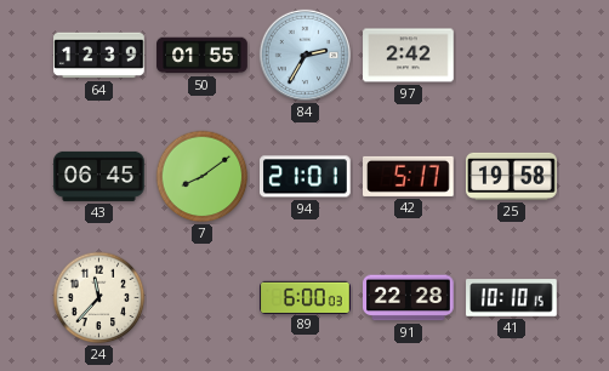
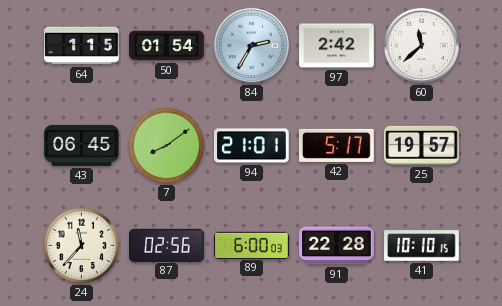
64: 12:39 -> 1:15 (82, 46)
50: 01:55 -> 01:54 (167, 46)
60: none -> 11:38 (421, 45)
25: 19:58 -> 19:57 (422, 145)
87: none -> 02:56 (167, 245)
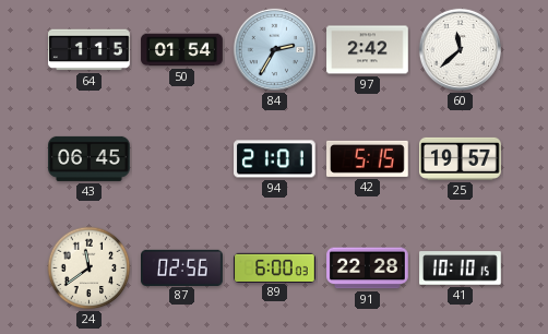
7: 8:09 -> none (167, 146)
42: 5:17 -> 5:15 (368, 158)
24: 11:37 -> 11:39 (90, 269)
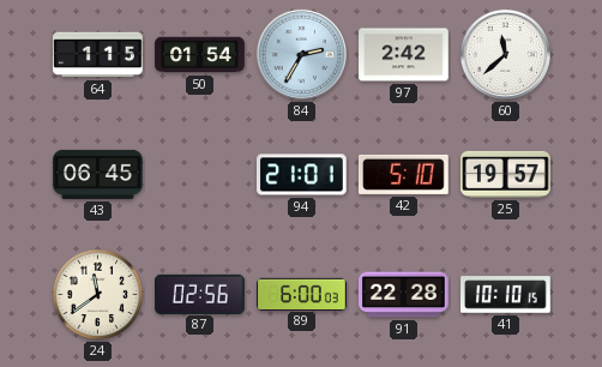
42: 5:15 -> 5:10 (404, 174)
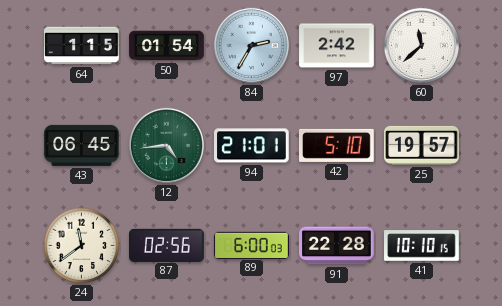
12: none -> 4:44 (166, 145)
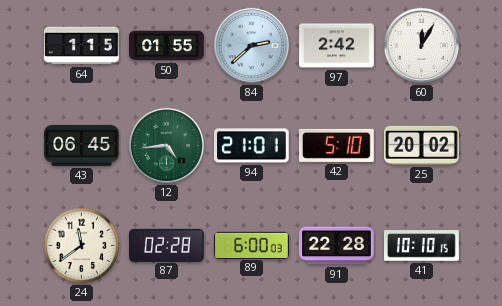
50: 01:54 -> 01:55 (167, 46)
84: 2:35 -> 2:38 (251, 45)
60: 11:38 -> 12:05 (421, 45)
25: 19:57 -> 20:02 (422, 145)
87: 02:56 -> 02:28 (167, 245)
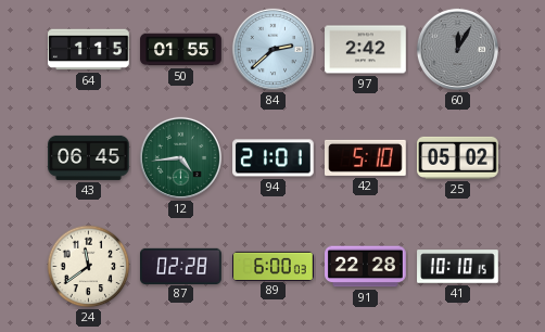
60 dial: white -> grey (457, 49)
25: 20:02 -> 05:02 (458, 157)
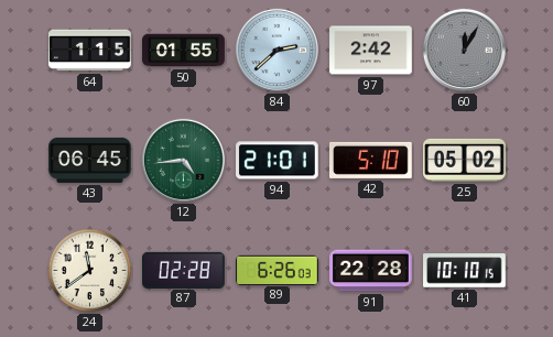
89: 6:00 -> 6:26 (278, 270)
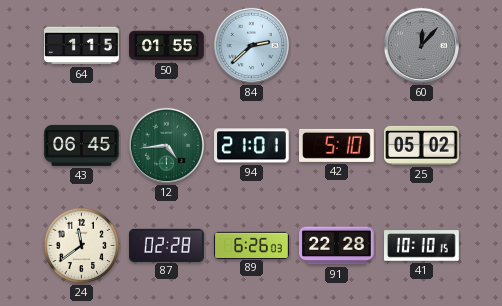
97: 2:42 -> none (371, 51)
60: 12:05 -> 12:07 (421, 45)
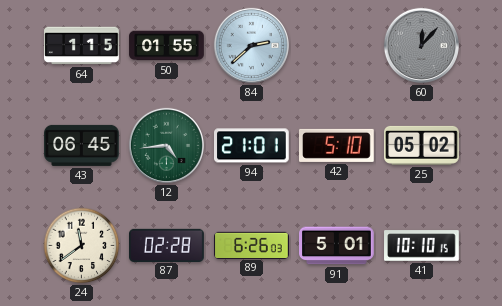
91: 22:28 -> 5:01 (337, 246)
